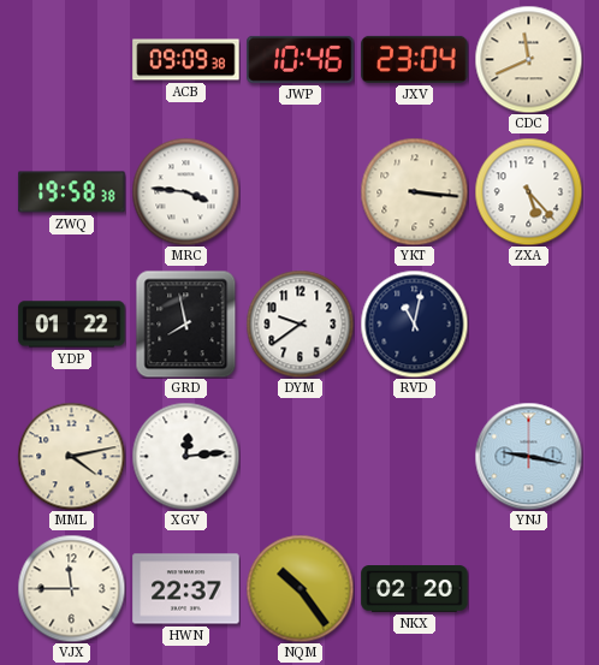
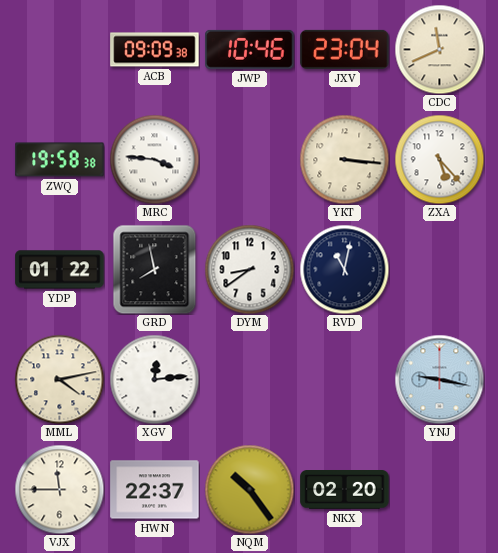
DYM: 9:39 -> 8:39 (249, 269)
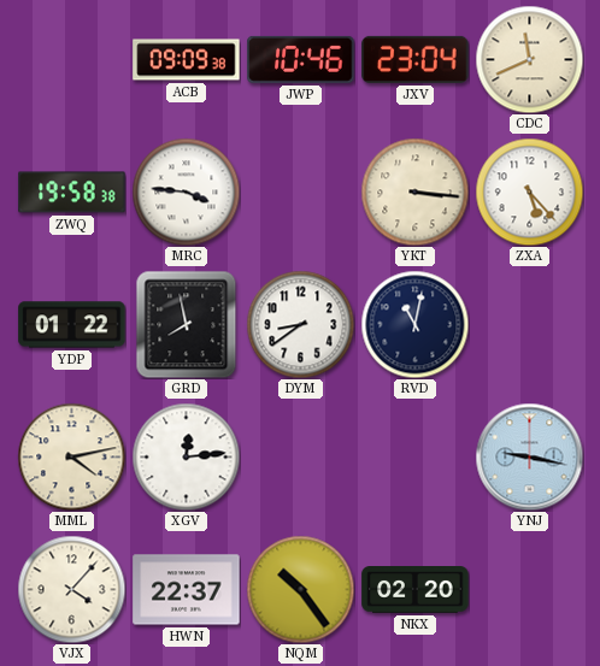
VJX: 11:45 -> 4:07 (71, 589)
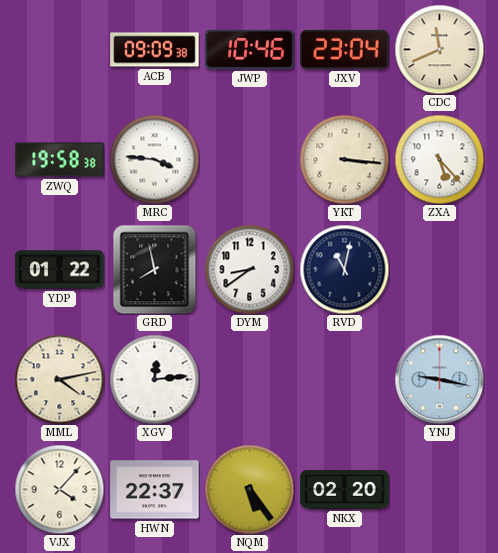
NQM: 10:24 -> 5:24 (249, 489)
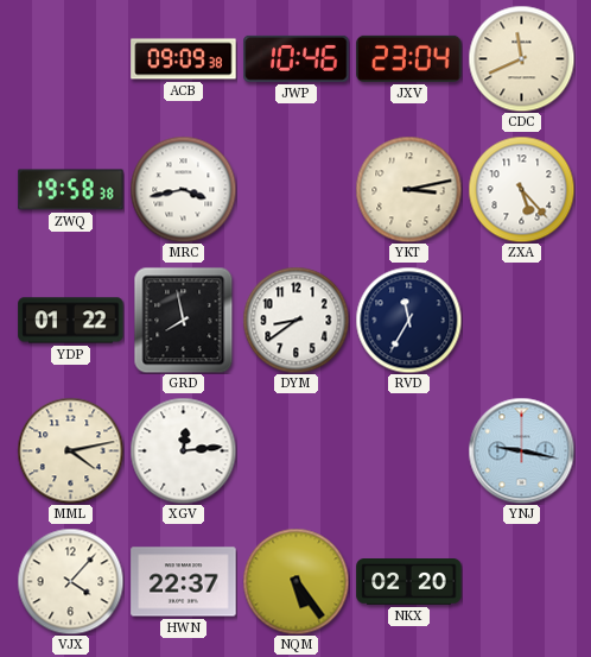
MRC: 3:46 -> 3:43 (183, 189)
YKT: 3:16 -> 3:13 (408, 189)
RVD: 11:02 -> 11:35 (408, 320)
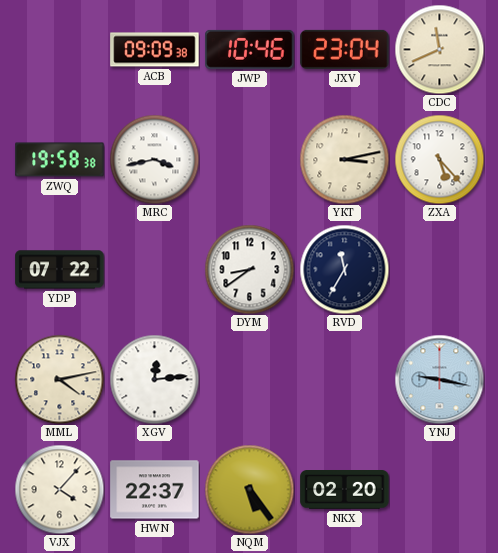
YDP: 01:22 -> 07:22 (60, 270)
GRD: 7:58 -> none (184, 320)
